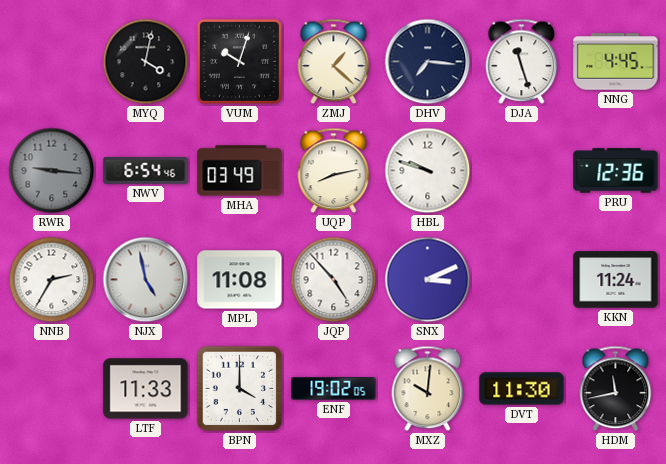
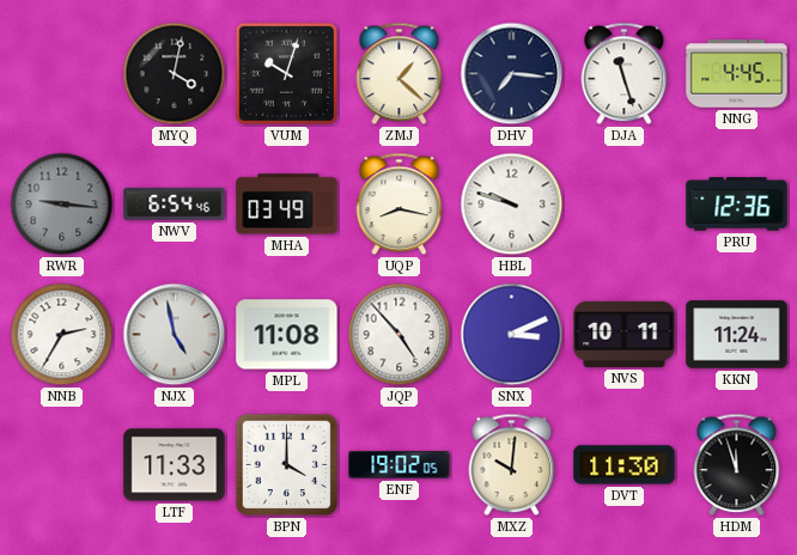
UQP: 8:13 -> 8:17 (400, 205)
NVS: none -> 10:11 (625, 334)
HDM: 11:43 -> 11:57 (737, 465)
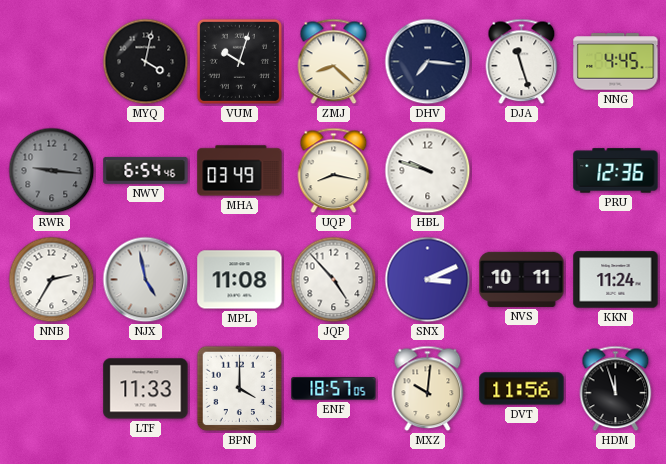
ZMJ: 1:22 -> 8:22 (334, 62)
ENF: 19:02 -> 18:57 (334, 389)
DVT: 11:30 -> 11:56 (522, 389)
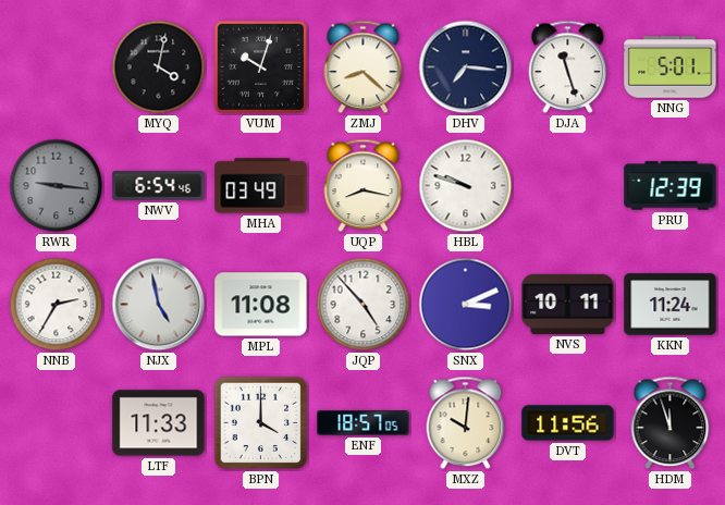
NNG: 4:45 -> 5:01 (671, 67)
PRU: 12:36 -> 12:39 (671, 186)
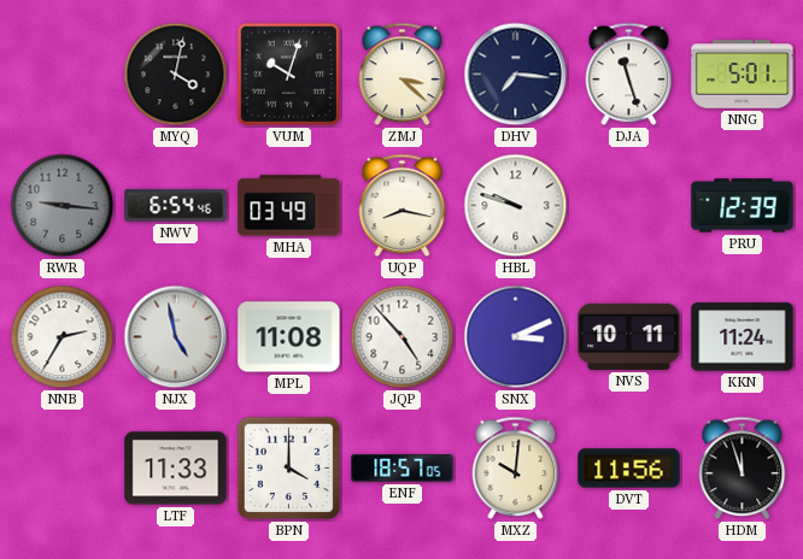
ZMJ: 8:22 -> 3:22 (403, 75)
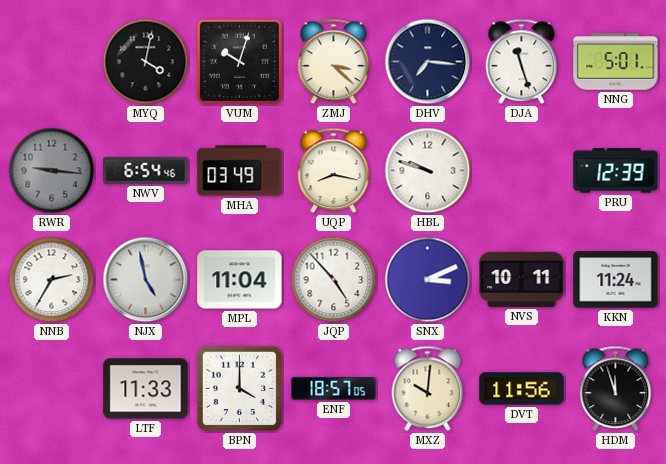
MPL: 11:08 -> 11:04 (240, 280)
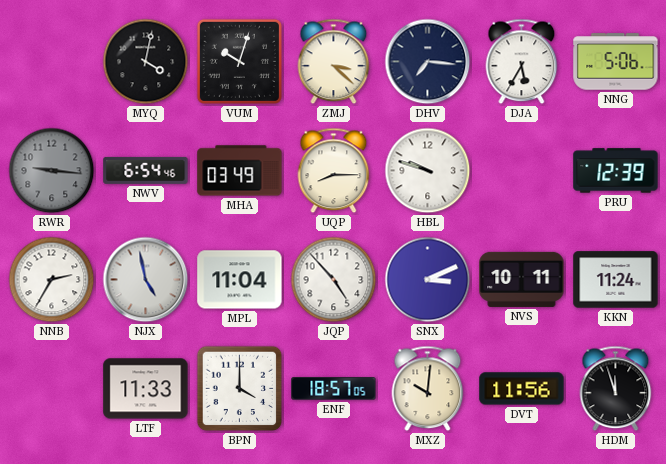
DJA: 11:27 -> 5:35 (522, 62)
NNG: 5:01 -> 5:06 (616, 62)
UQP: 8:17 -> 8:15 (334, 171)
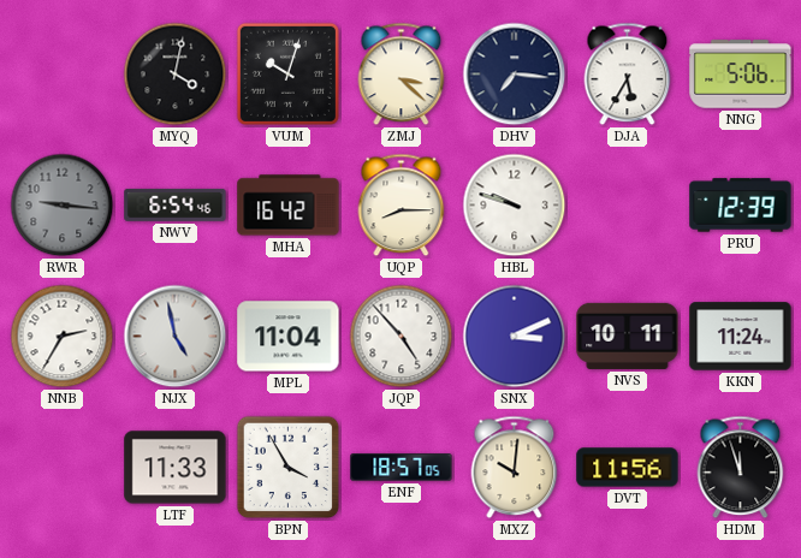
MHA: 03:49 -> 16:42 (289, 206)
BPN: 4:00 -> 3:55 (289, 468)
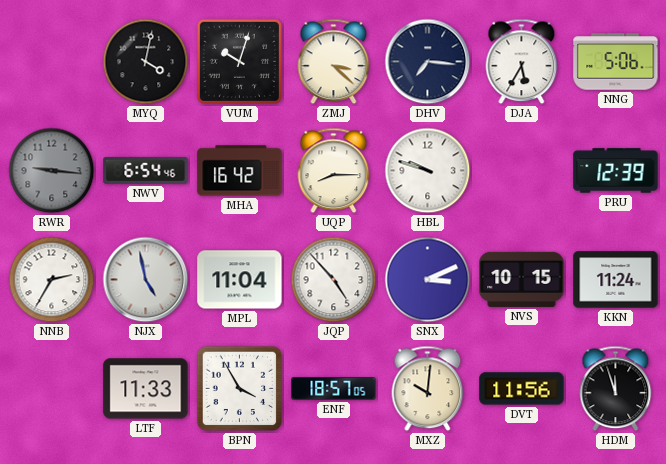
NVS: 10:11 -> 10:15 (522, 279)
